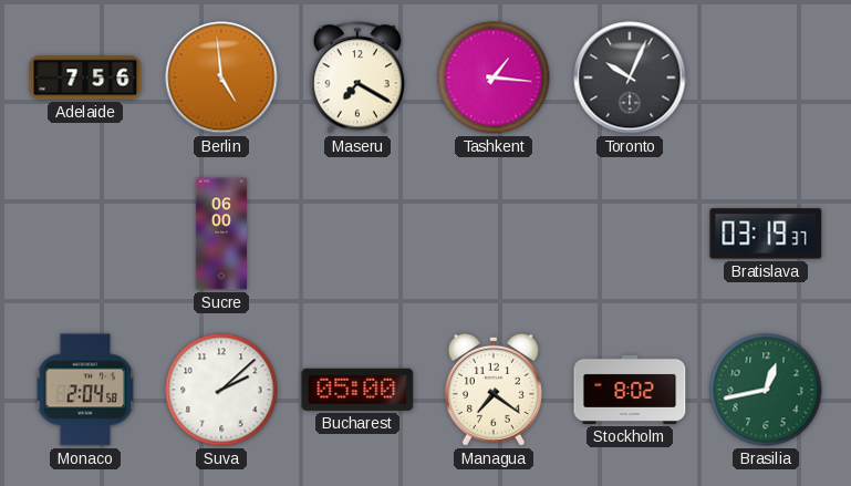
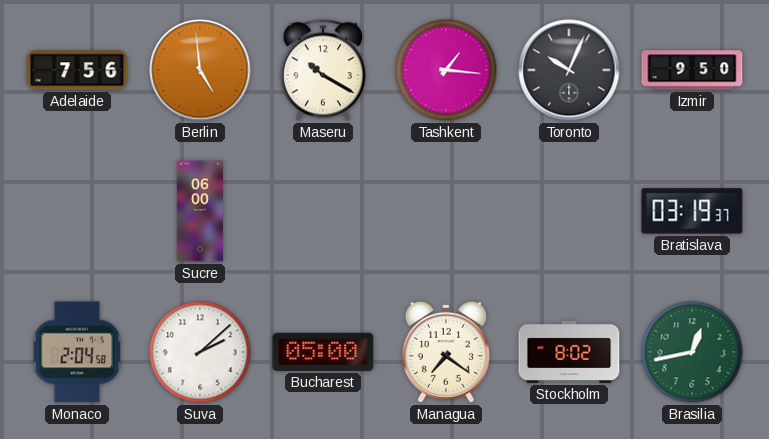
Maseru: 7:20 -> 10:20 (322, 70)
Izmir: none -> 9:50 (692, 70)
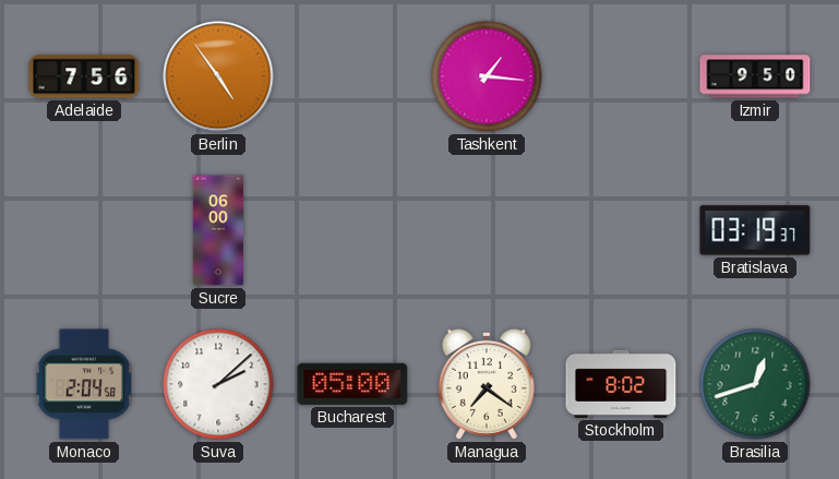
Berlin: 4:59 -> 4:54 (218, 76)
Maseru: 10:20 -> none (322, 70)
Toronto: 10:04 -> none (569, 70)
Brasilia: 12:43 -> 12:42 (755, 384)
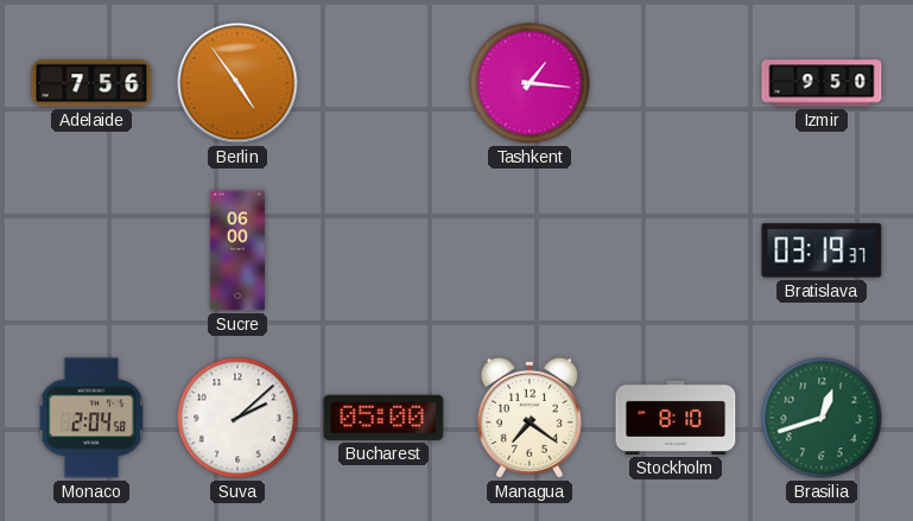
Stockholm: 8:02 -> 8:10 (676, 418)
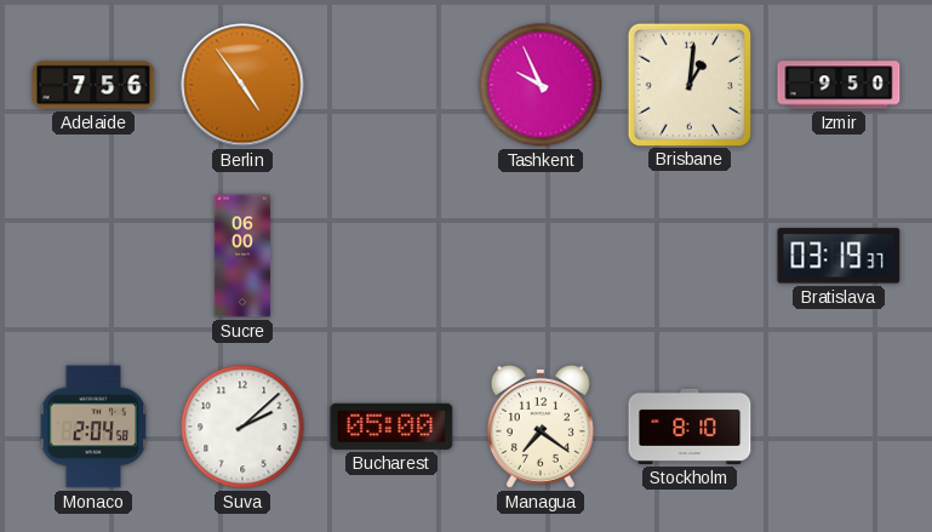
Tashkent: 1:16 -> 9:56 (541, 85)
Brisbane: none -> 1:01 (688, 84)
Brasilia: 12:42 -> none (822, 418)
